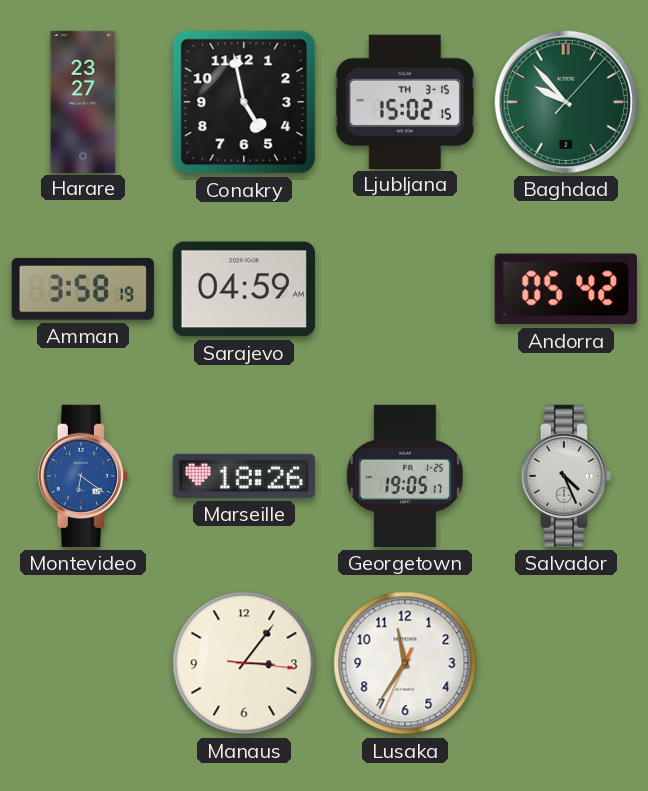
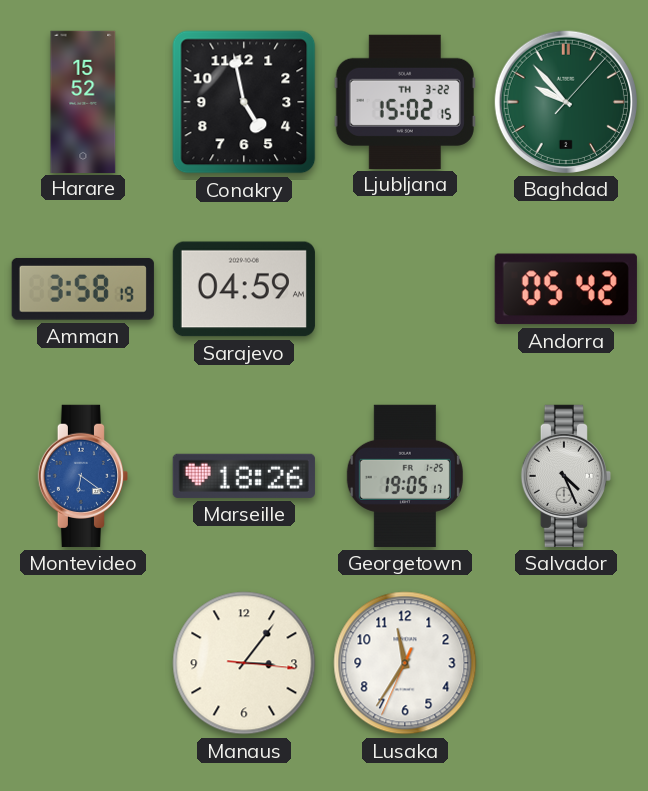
Harare: 23:27 -> 15:52 (83, 101)
Ljubljana date: TH 3-15 -> TH 3-22 (405, 101)
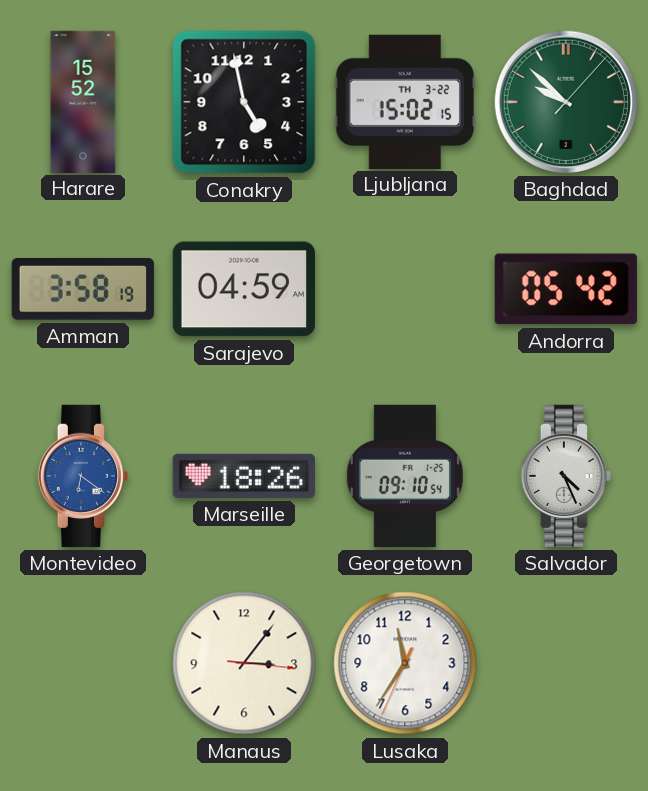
Baghdad: 9:53 -> 9:52 (566, 102)
Georgetown: 19:05 -> 09:10 (405, 476)
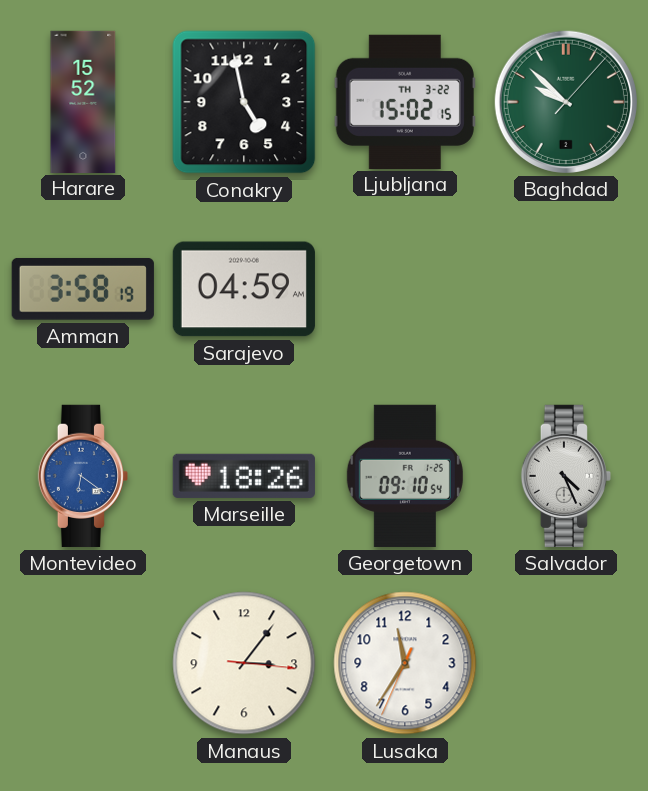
Andorra: 05:42 -> none (566, 289)
